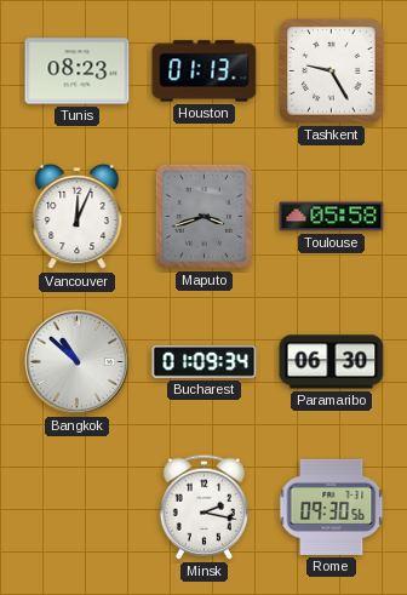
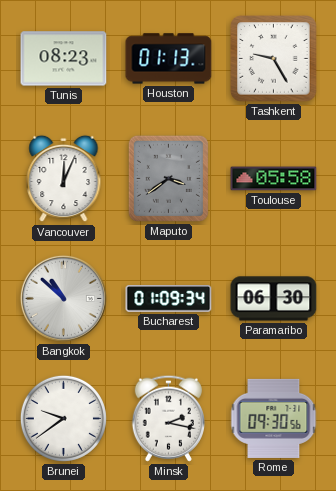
Maputo: 3:42 -> 3:39 (168, 178)
Brunei: none -> 9:39 (63, 418)
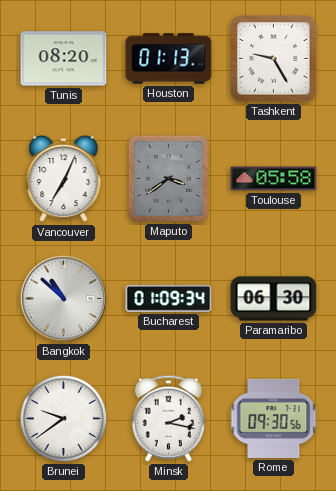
Tunis: 08:23 -> 08:20 (64, 59)
Vancouver: 12:04 -> 7:04 (64, 179)
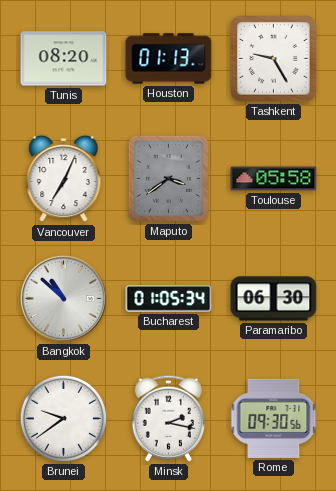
Bucharest: 01:09 -> 01:05 (169, 299)
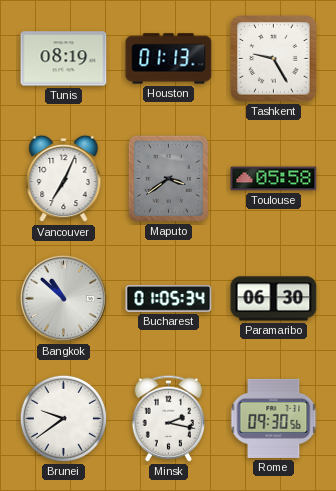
Tunis: 08:20 -> 08:19 (64, 59)
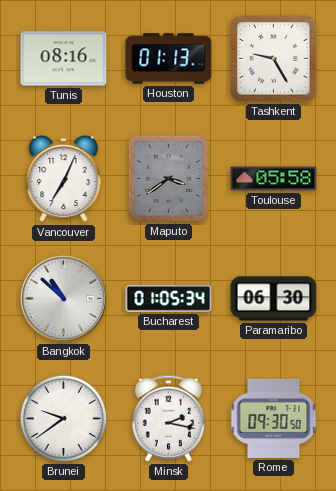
Tunis: 08:19 -> 08:16 (64, 59)
Rome: 09:30:56 -> 09:30:50 (274, 418)
